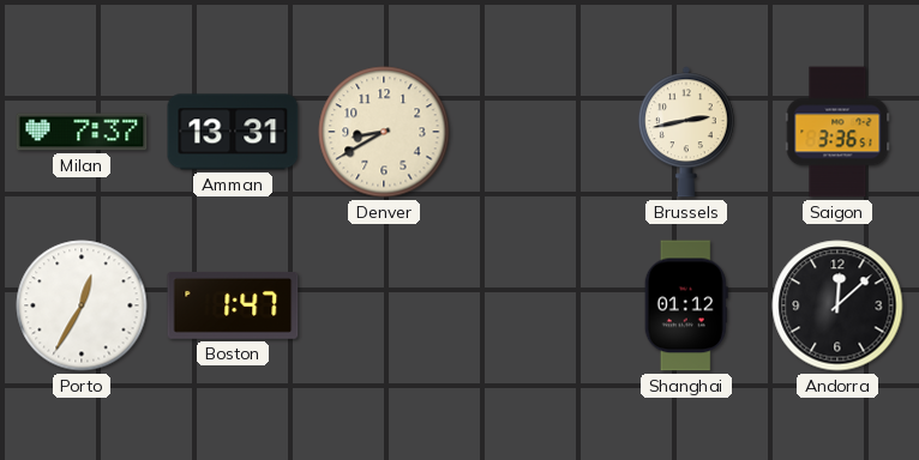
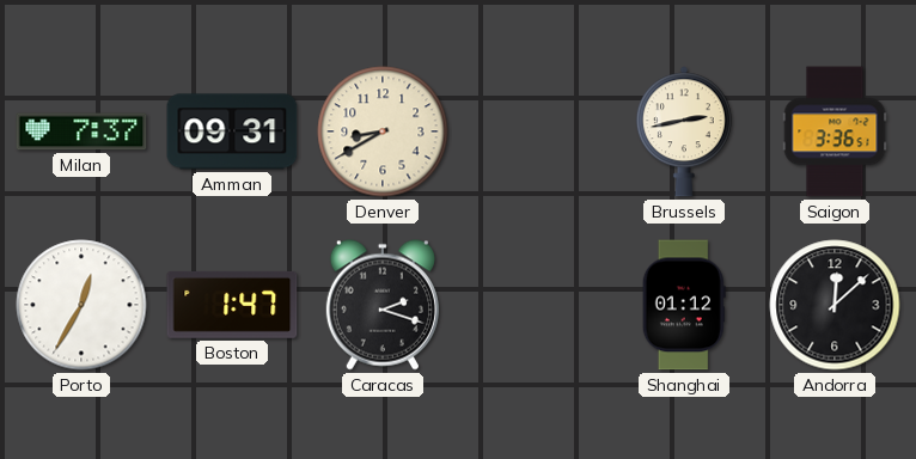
Amman: 13:31 -> 09:31 (232, 131)
Caracas: none -> 2:18 (383, 305)
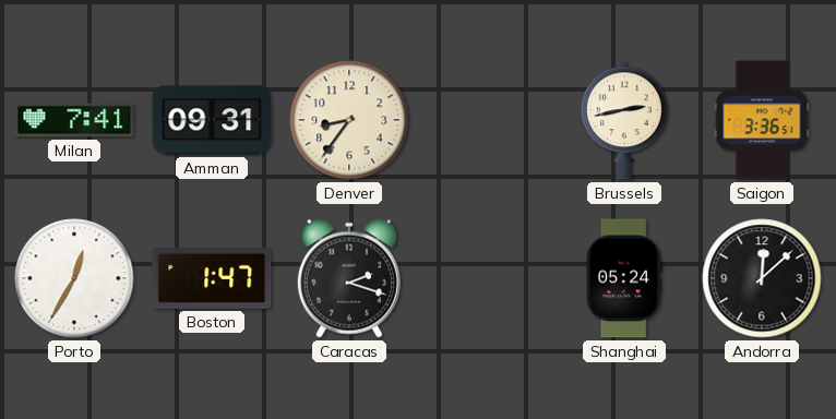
Milan: 7:37 -> 7:41 (74, 120)
Denver: 8:40 -> 8:36 (349, 120)
Shanghai: 01:12 -> 05:24 (624, 278)
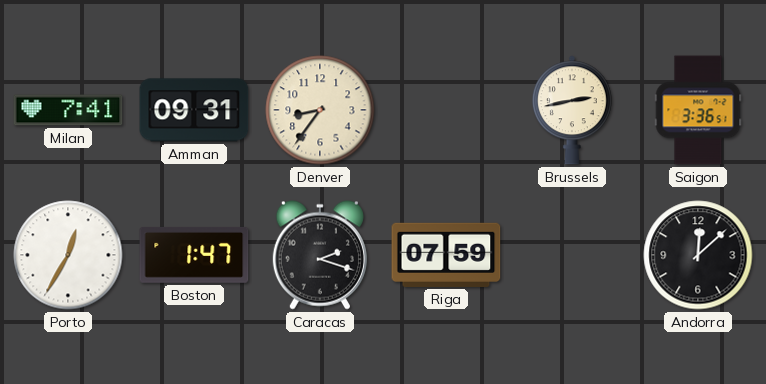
Riga: none -> 07:59 (446, 255)
Shanghai: 05:24 -> none (624, 278)
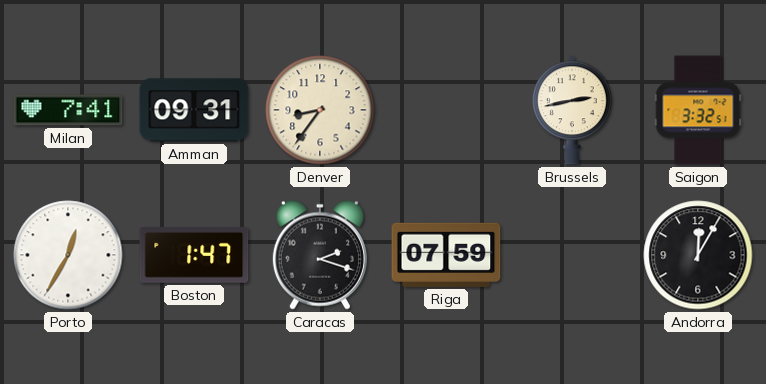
Saigon: 3:36 -> 3:32 (698, 110)
Andorra: 12:08 -> 12:05 (698, 255)
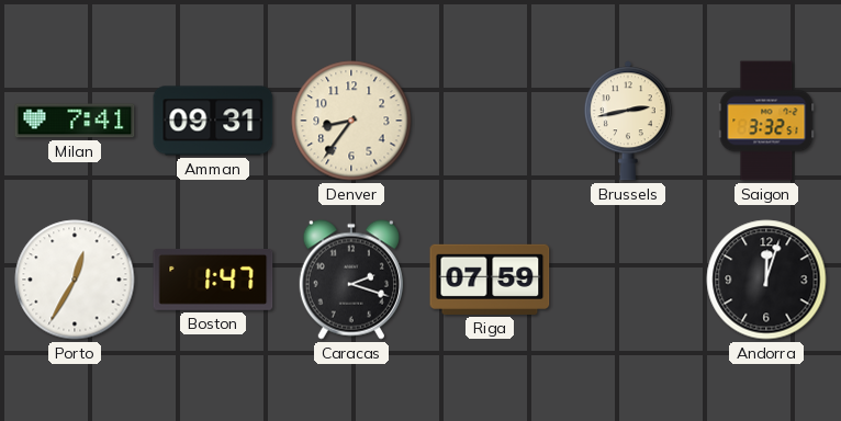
Andorra: 12:05 -> 12:03 (766, 280)
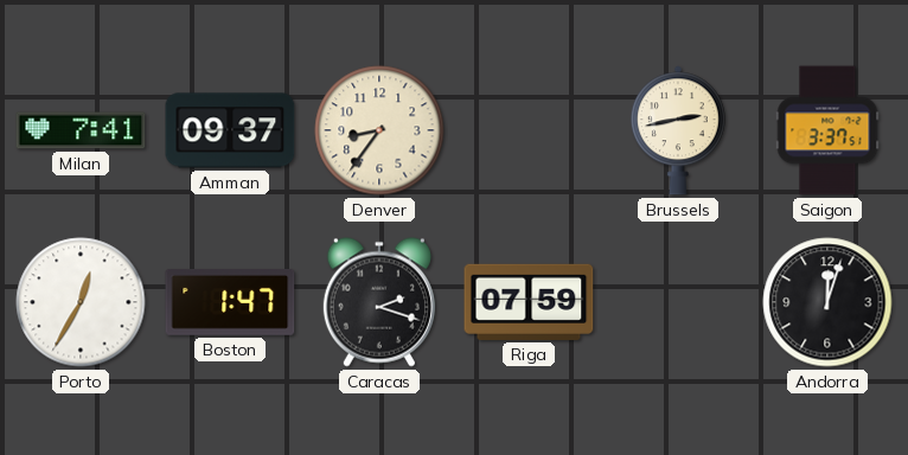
Amman: 09:31 -> 09:37 (230, 130)
Saigon: 3:32 -> 3:37 (827, 130)
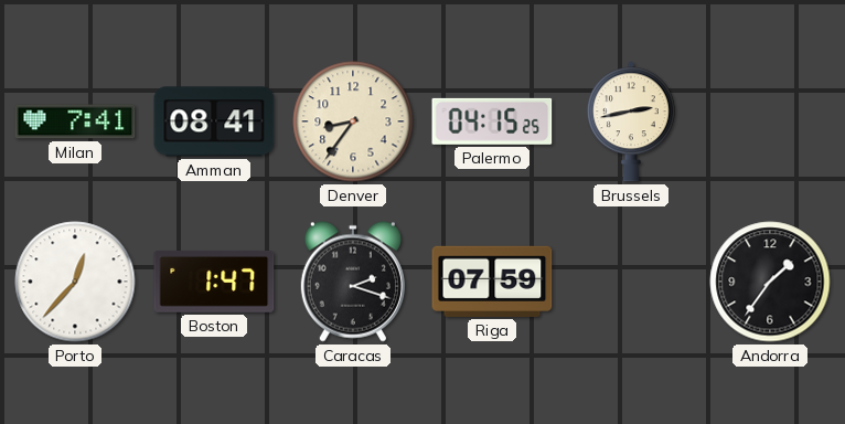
Amman: 09:37 -> 08:41 (214, 121)
Palermo: none -> 04:15 (492, 121)
Saigon: 3:37 -> none (827, 130)
Porto: 12:35 -> 12:37 (75, 282)
Andorra: 12:03 -> 1:36 (770, 282)
